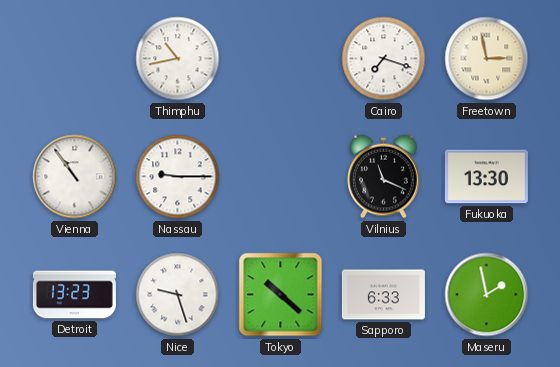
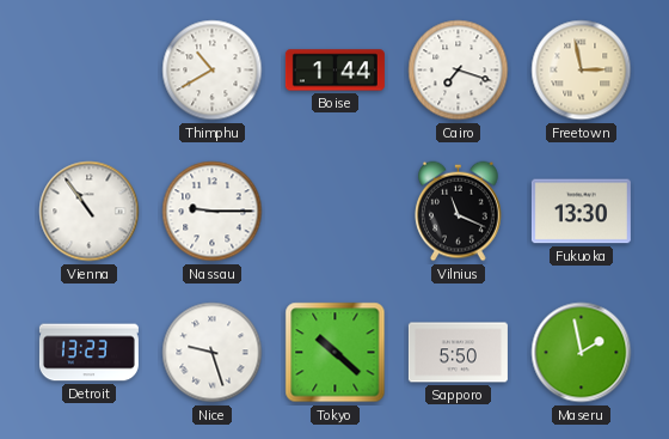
Thimphu: 10:43 -> 10:40 (213, 71)
Boise: none -> 1:44 (334, 71)
Sapporo: 6:33 -> 5:50 (458, 353)
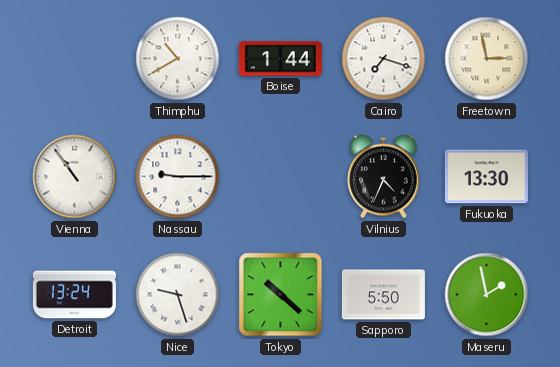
Vilnius: 11:19 -> 4:34 (384, 177)
Detroit: 13:23 -> 13:24 (74, 295)
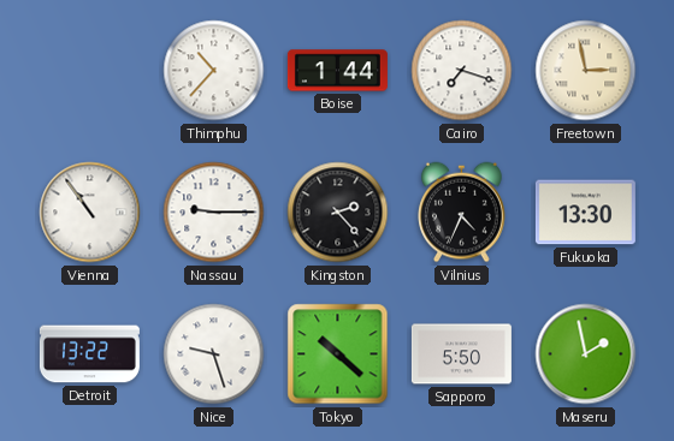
Thimphu: 10:40 -> 10:37 (214, 71)
Kingston: none -> 2:23 (338, 213)
Detroit: 13:24 -> 13:22 (89, 354)
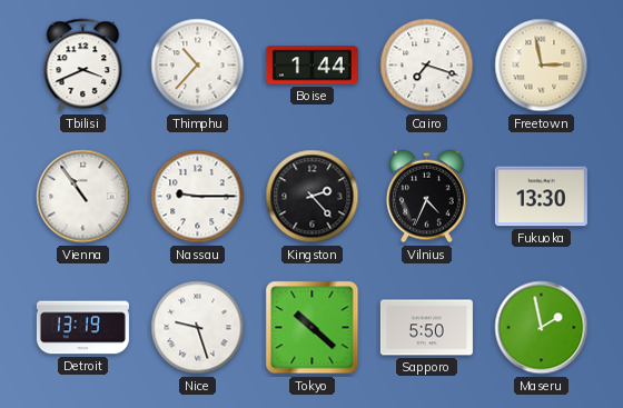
Tbilisi: none -> 3:41 (83, 66)
Detroit: 13:22 -> 13:19 (82, 328)
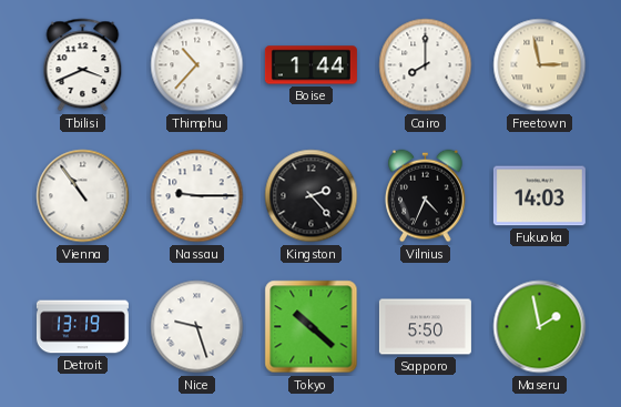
Cairo: 7:18 -> 8:00 (426, 65)
Fukuoka: 13:30 -> 14:03 (539, 196)
